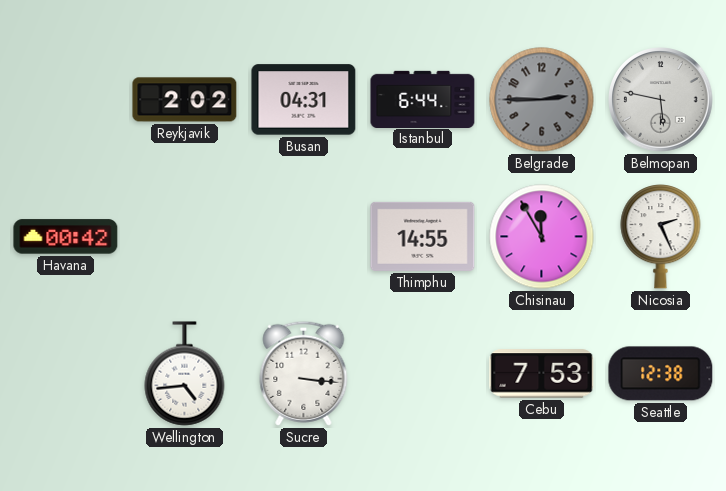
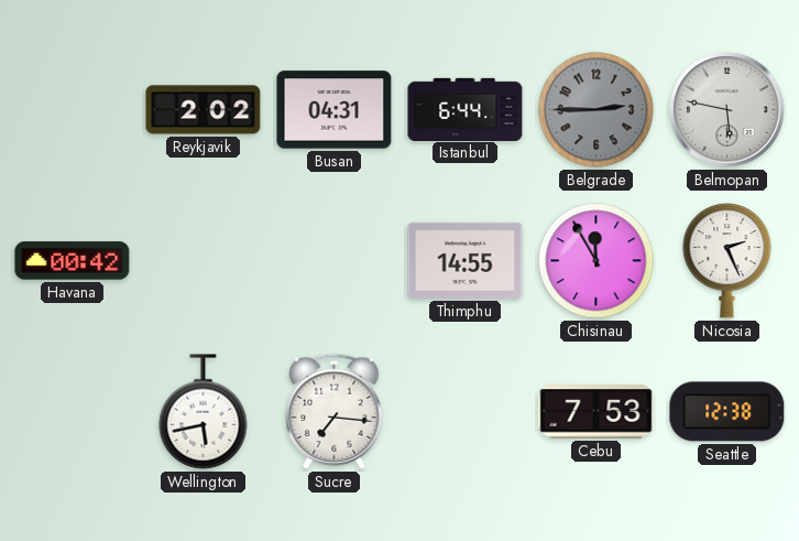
Wellington: 4:44 -> 5:43 (204, 412)
Sucre: 3:16 -> 7:16 (335, 411)
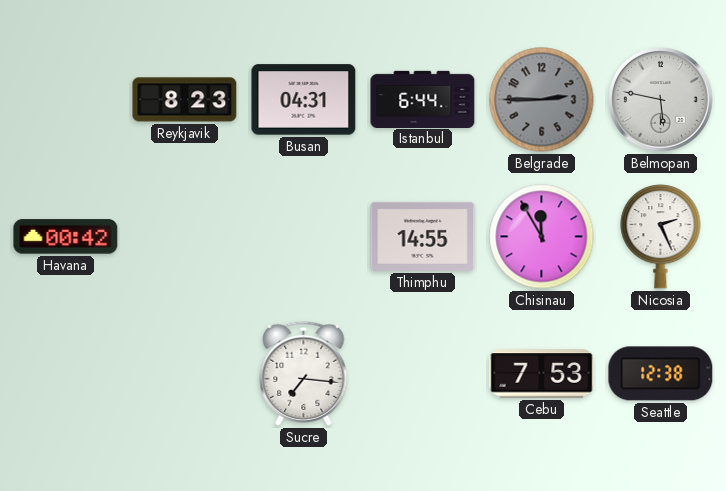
Reykjavik: 2:02 -> 8:23 (185, 100)
Wellington: 5:43 -> none (204, 412)
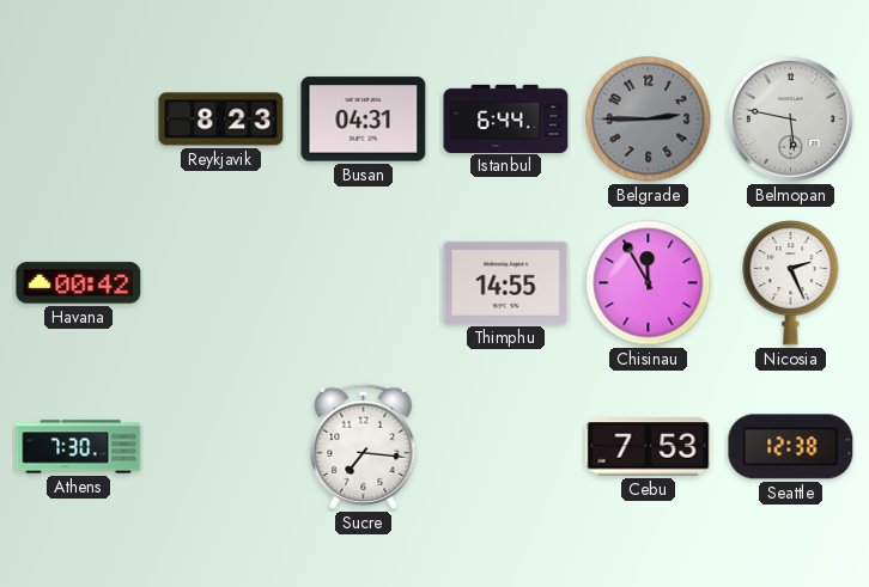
Athens: none -> 7:30 (79, 447)
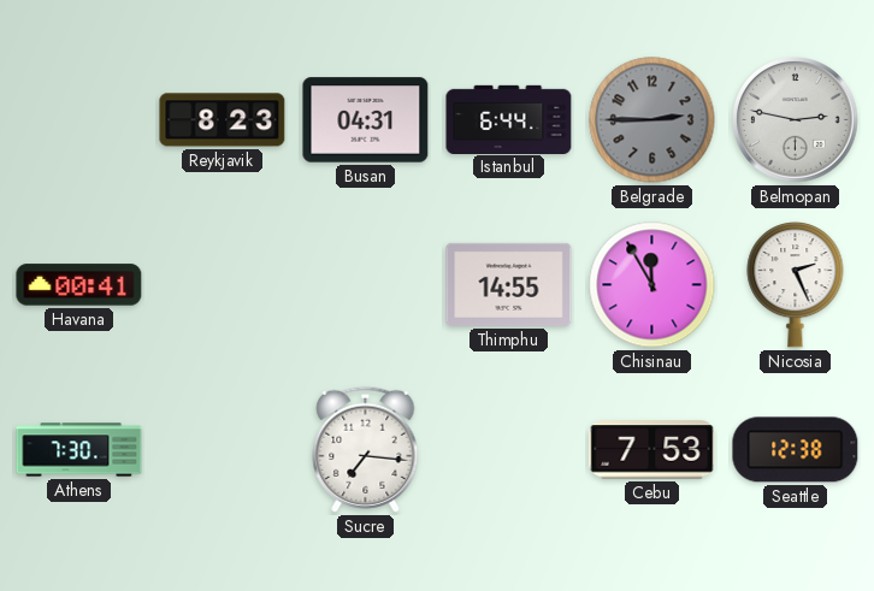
Belmopan: 5:47 -> 2:47 (796, 120)
Havana: 00:42 -> 00:41 (79, 285)
